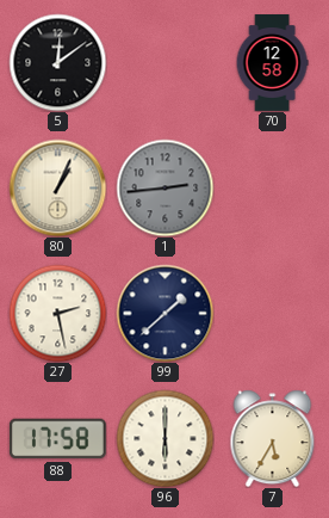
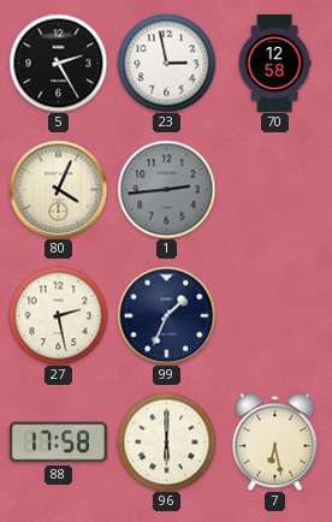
5: 12:09 -> 2:25 (58, 63)
23: none -> 2:58 (166, 63)
80: 1:04 -> 4:04 (58, 189)
99: 1:38 -> 1:34 (166, 315)
7: 5:35 -> 6:28 (275, 441)
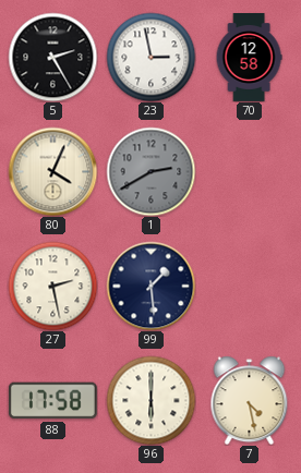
1: 2:44 -> 2:40 (150, 171)
99: 1:34 -> 1:29 (150, 286)
7: 6:28 -> 4:28 (250, 400)
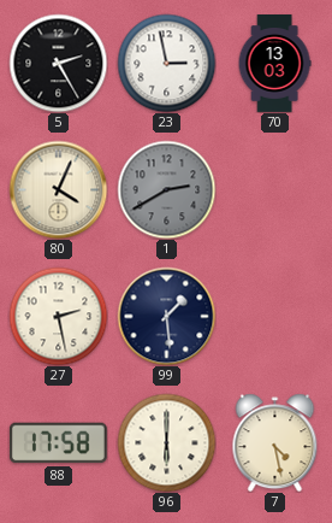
70: 12:58 -> 13:03 (274, 64)
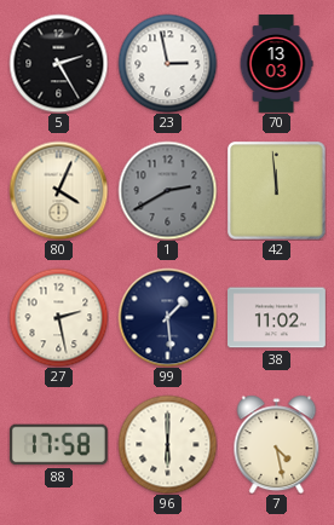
42: none -> 11:59 (277, 191)
38: none -> 11:02 (277, 318)
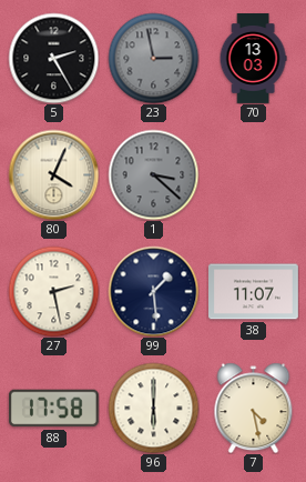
23 dial: white -> grey (153, 58)
1: 2:40 -> 3:22 (153, 174)
42: 11:59 -> none (277, 191)
38: 11:02 -> 11:07 (254, 292)
